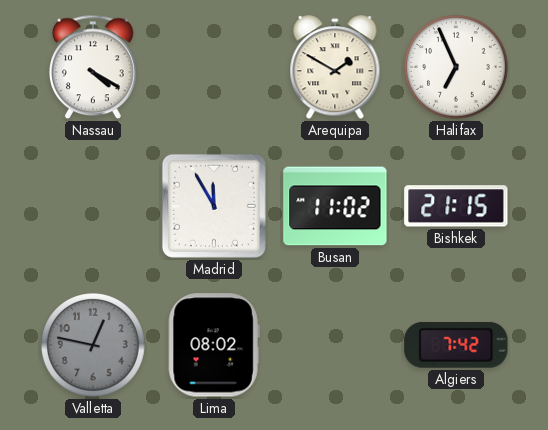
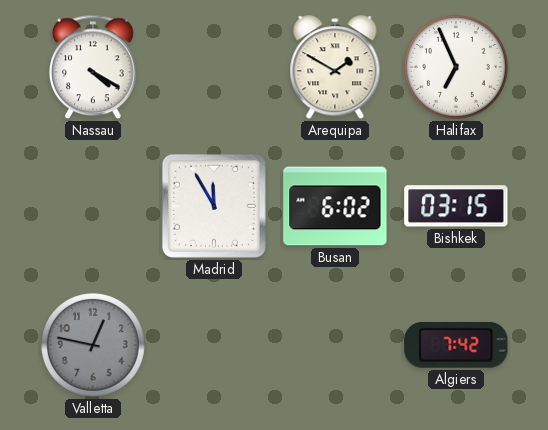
Busan: 11:02 -> 6:02 (335, 206)
Bishkek: 21:15 -> 03:15 (456, 206)
Lima: 08:02 -> none (214, 345)
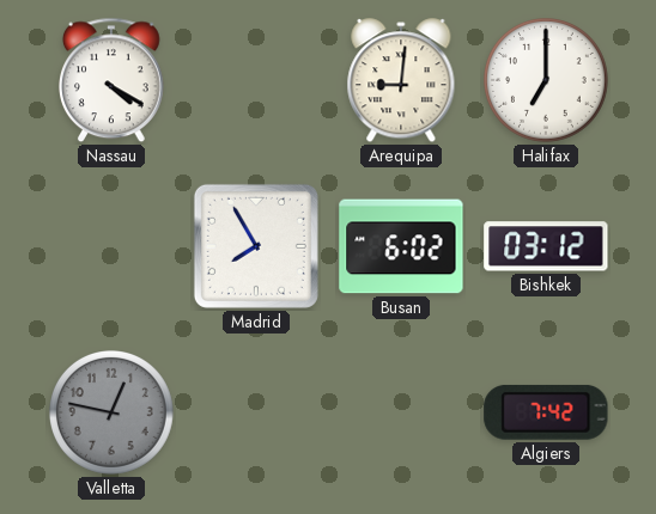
Arequipa: 1:50 -> 9:01 (401, 81)
Halifax: 6:56 -> 7:00 (547, 81)
Madrid: 11:55 -> 7:55 (256, 246)
Bishkek: 03:15 -> 03:12 (546, 246)
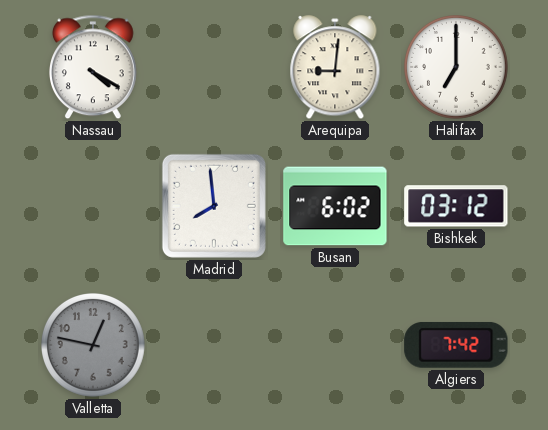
Madrid: 7:55 -> 7:59 (214, 206)
